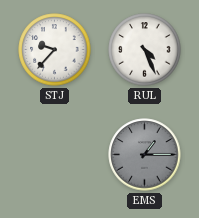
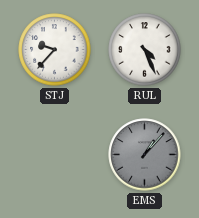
EMS: 1:15 -> 1:07 (145, 155)
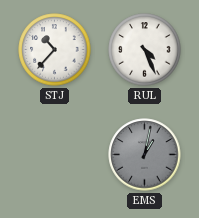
STJ: 9:37 -> 10:37 (55, 50)
EMS: 1:07 -> 1:02 (145, 155)
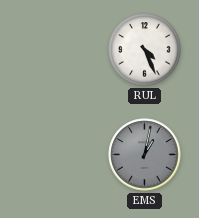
STJ: 10:37 -> none (55, 50)
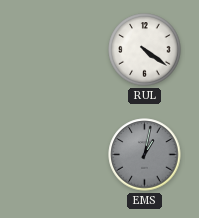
RUL: 4:26 -> 4:21 (145, 50)
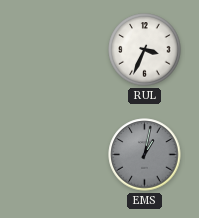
RUL: 4:21 -> 3:34 (145, 50)
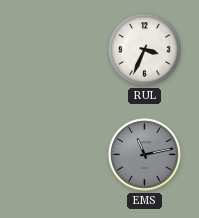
EMS: 1:02 -> 11:13 (145, 155)
